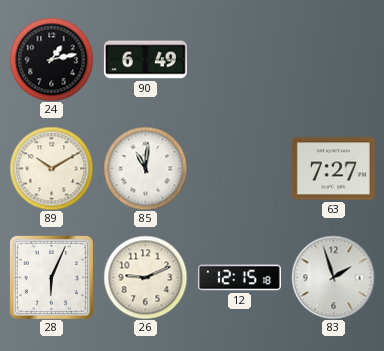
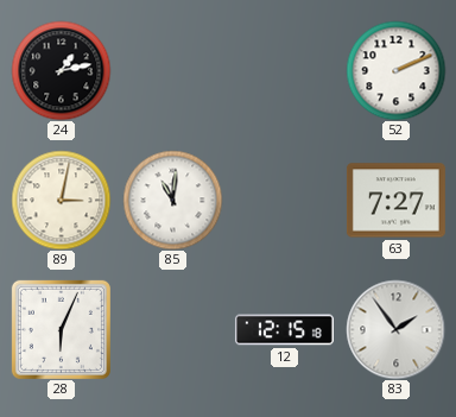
90: 6:49 -> none (145, 60)
52: none -> 2:11 (395, 70)
89: 10:10 -> 3:02 (61, 200)
26: 9:11 -> none (145, 277)
83: 1:57 -> 1:54 (395, 329)
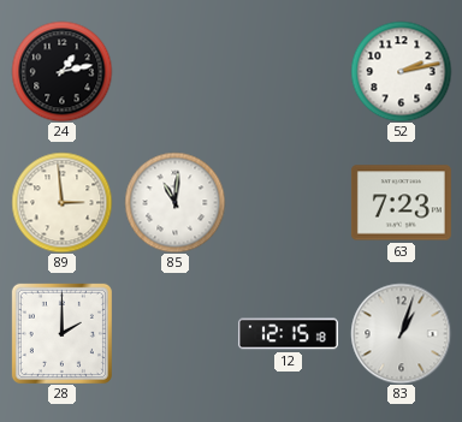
52: 2:11 -> 2:13 (401, 71)
89: 3:02 -> 2:59 (61, 202)
63: 7:27 -> 7:23 (401, 203)
28: 6:04 -> 2:00 (61, 333)
83: 1:54 -> 1:03 (401, 333)
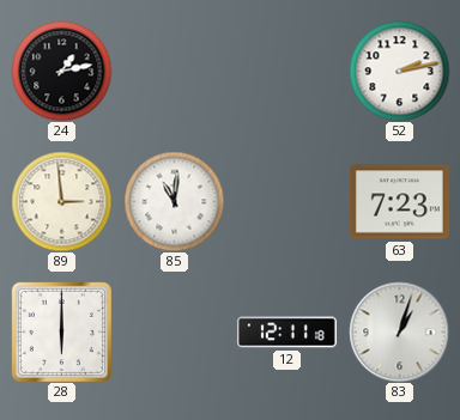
28: 2:00 -> 6:00 (61, 331)
12: 12:15 -> 12:11 (286, 333)
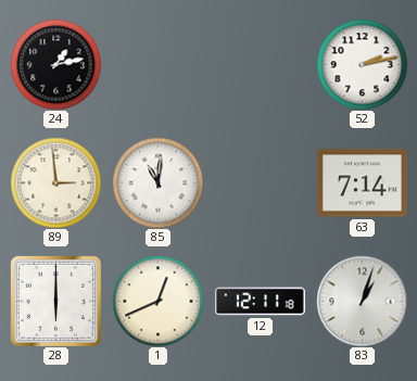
63: 7:23 -> 7:14 (362, 183)
1: none -> 12:41 (157, 301)
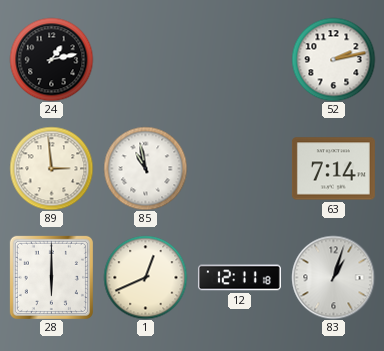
85: 11:01 -> 10:58 (145, 168)
